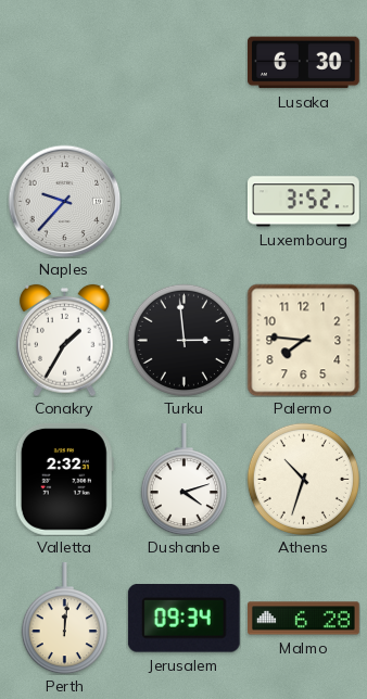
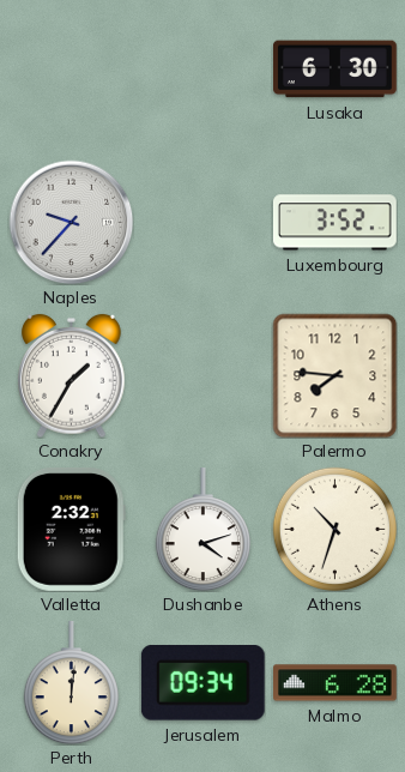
Turku: 2:59 -> none (184, 340)
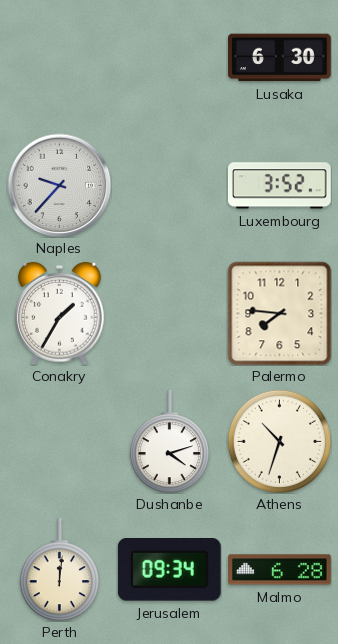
Valletta: 2:32 -> none (71, 530)
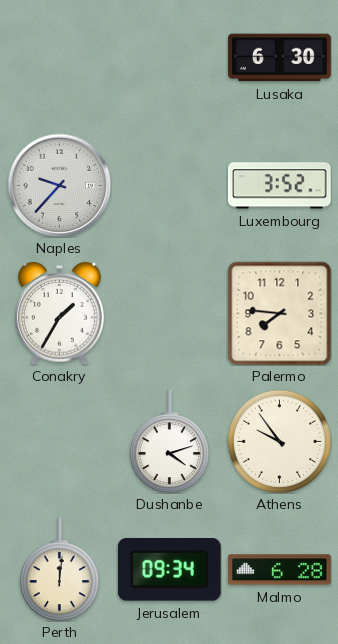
Athens: 10:33 -> 9:54 (279, 441)
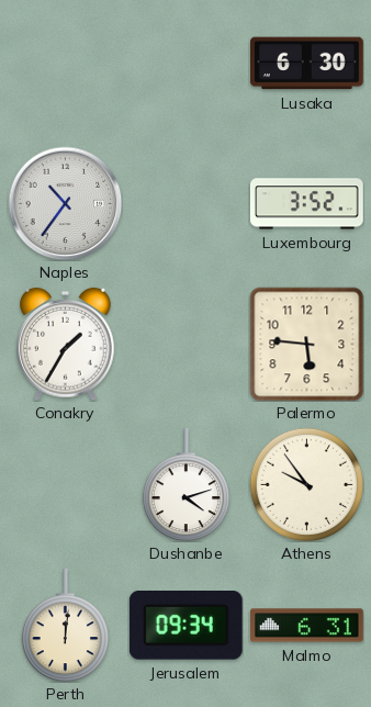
Naples: 9:37 -> 10:36 (65, 203)
Palermo: 7:46 -> 5:46 (306, 344)
Malmo: 6:28 -> 6:31 (307, 626)
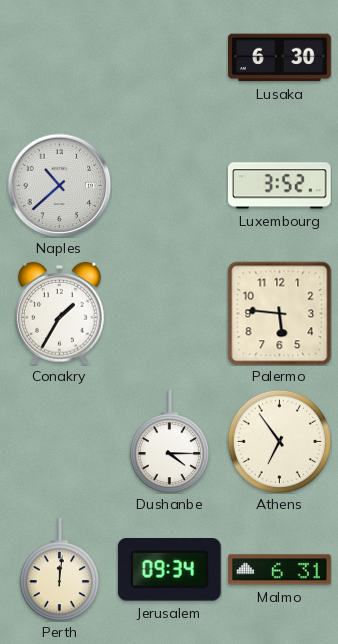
Naples: 10:36 -> 10:38 (59, 185)
Dushanbe: 4:12 -> 4:15 (169, 442)
Athens: 9:54 -> 6:54 (279, 441)
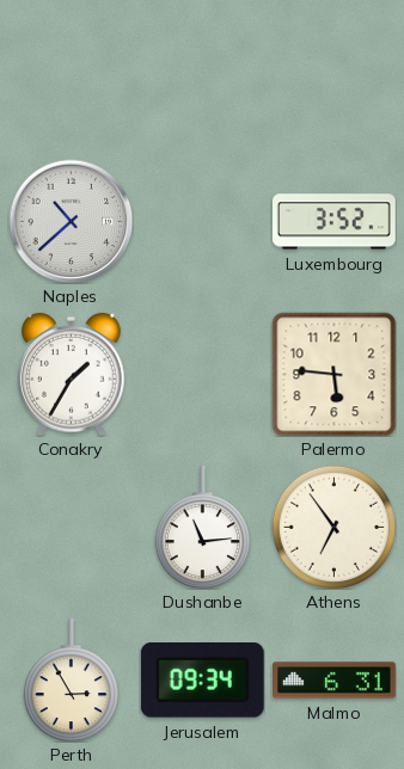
Lusaka: 6:30 -> none (280, 58)
Dushanbe: 4:15 -> 11:14 (202, 528)
Perth: 12:01 -> 2:55 (71, 681)
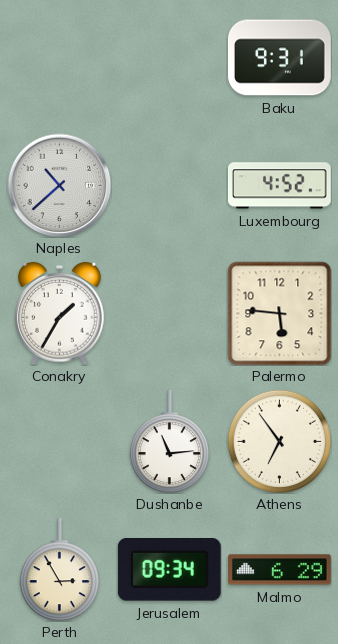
Baku: none -> 9:31 (280, 58)
Luxembourg: 3:52 -> 4:52 (280, 186)
Malmo: 6:31 -> 6:29 (280, 570)
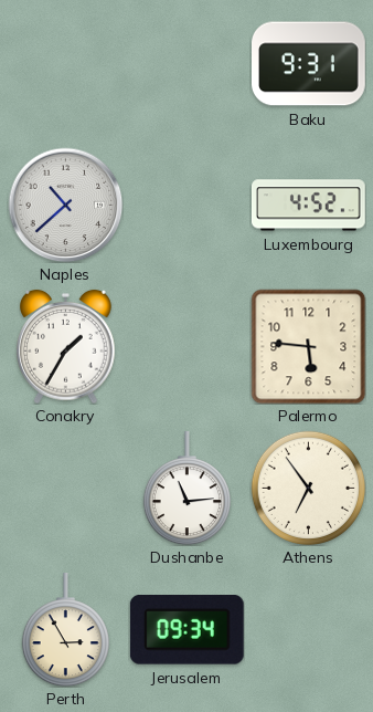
Malmo: 6:29 -> none (280, 570)
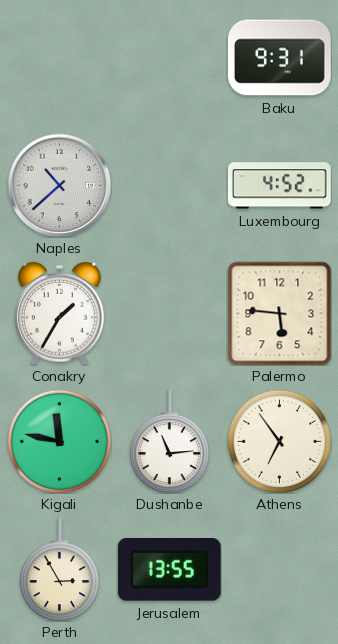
Kigali: none -> 11:47 (59, 441)
Jerusalem: 09:34 -> 13:55 (169, 570)
